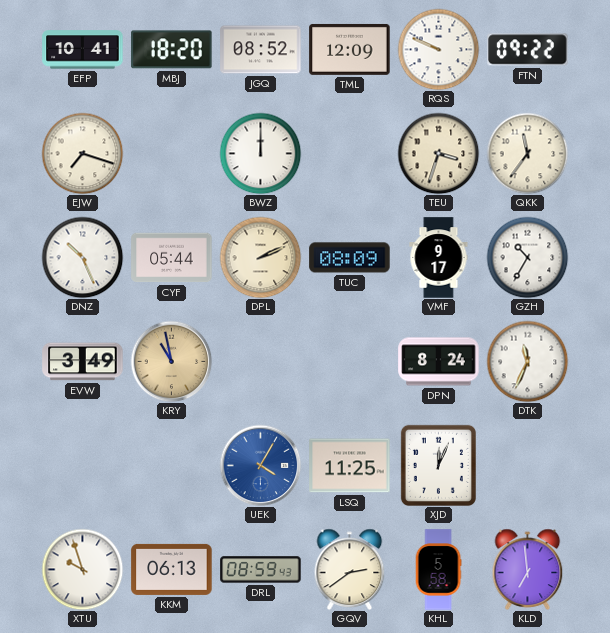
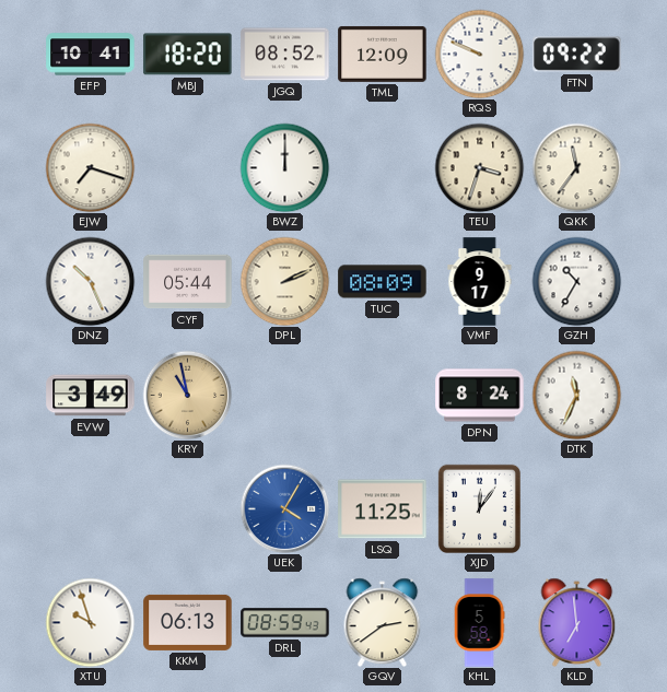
XJD: 12:04 -> 12:06 (479, 508)
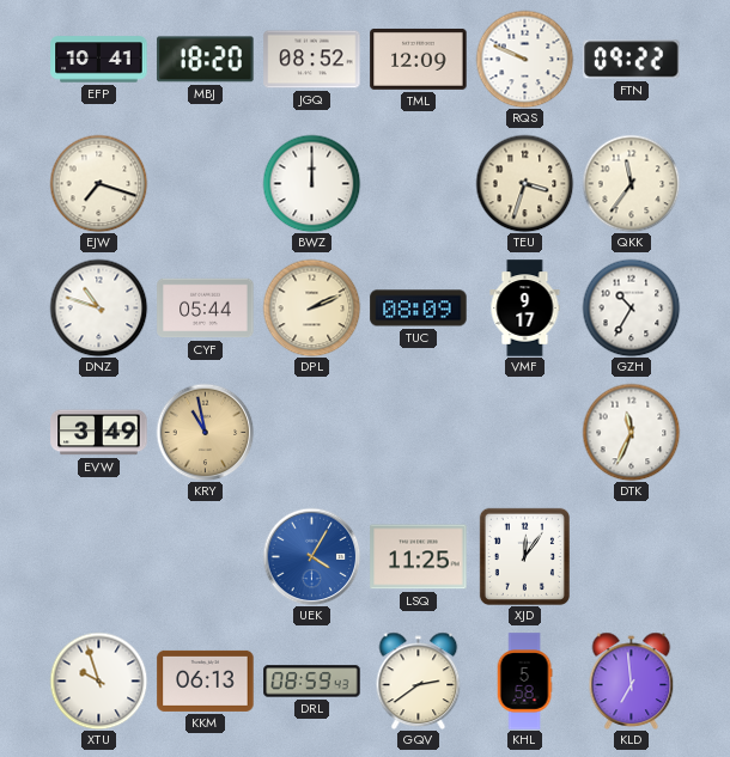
DNZ: 10:26 -> 10:48 (98, 307)
DPN: 8:24 -> none (480, 396)
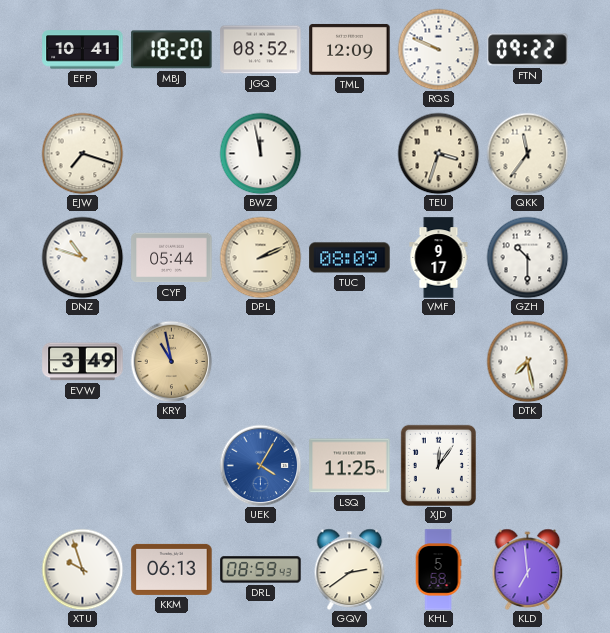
BWZ: 12:00 -> 11:58 (260, 153)
GZH: 10:35 -> 10:30 (527, 257)
DTK: 11:34 -> 7:28 (527, 361)
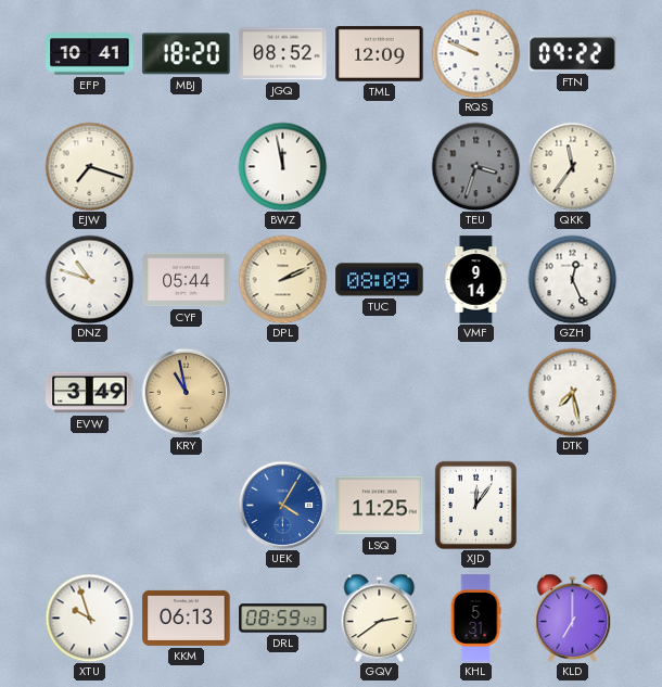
TEU dial: cream -> grey (475, 166)
VMF: 9:17 -> 9:14 (476, 280)
GZH: 10:30 -> 12:26 (572, 279)
KHL: 5:58 -> 5:31 (475, 619)
KLD: 6:59 -> 7:00 (573, 618)
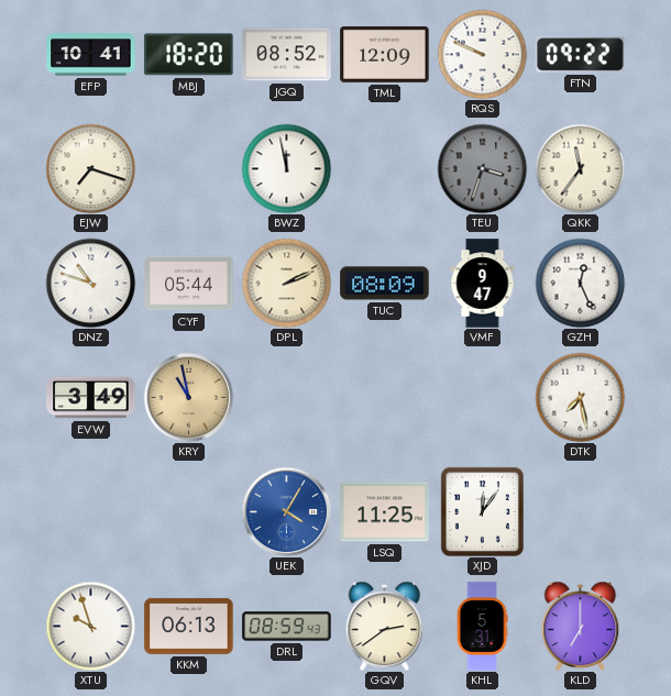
VMF: 9:14 -> 9:47 (483, 284)
